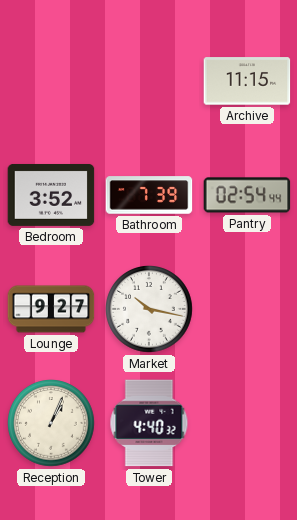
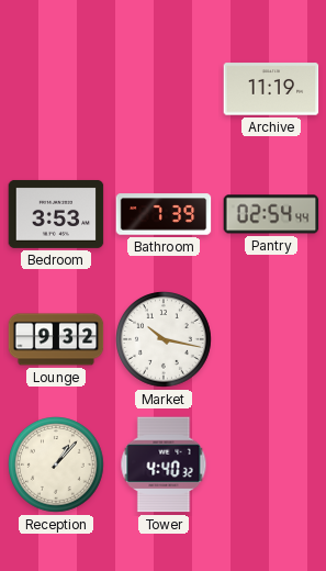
Archive: 11:15 -> 11:19 (271, 89)
Bedroom: 3:52 -> 3:53 (56, 214)
Lounge: 9:27 -> 9:32 (56, 339)
Reception: 1:04 -> 1:07 (57, 466)
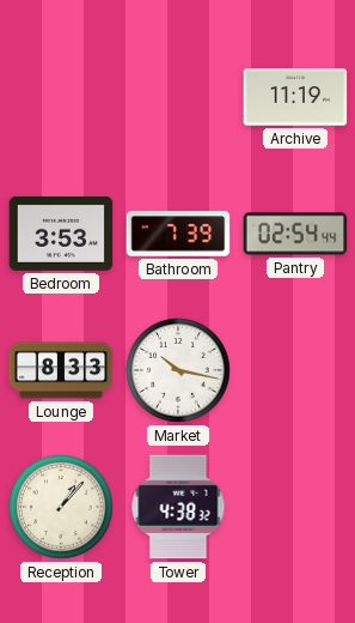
Lounge: 9:32 -> 8:33 (61, 370)
Tower: 4:40 -> 4:38 (178, 507)
